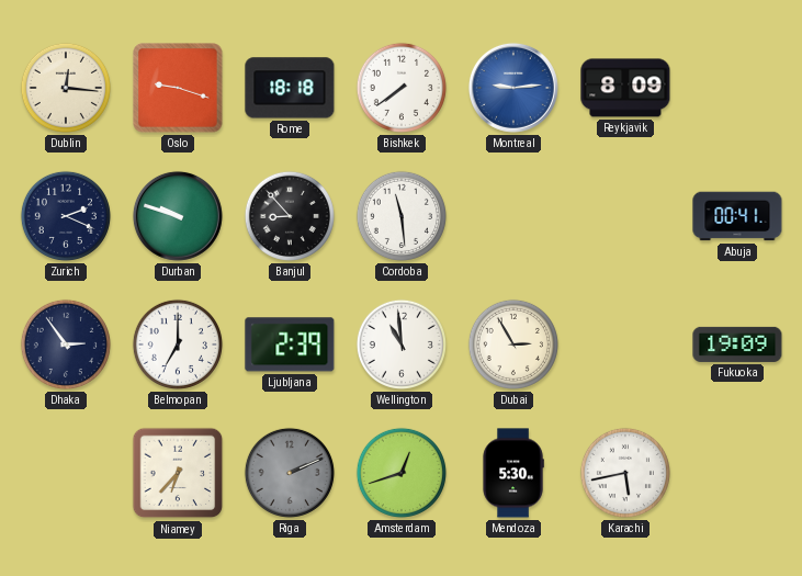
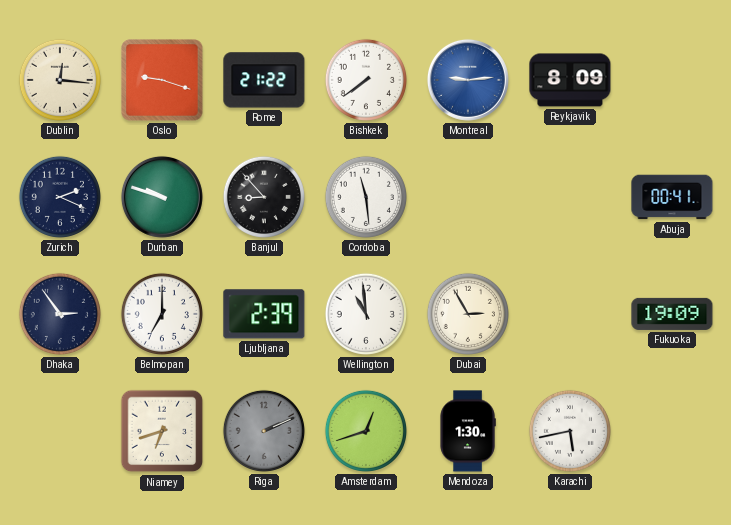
Rome: 18:18 -> 21:22 (264, 80)
Niamey: 6:37 -> 6:42 (162, 431)
Mendoza: 5:30 -> 1:30 (468, 431)
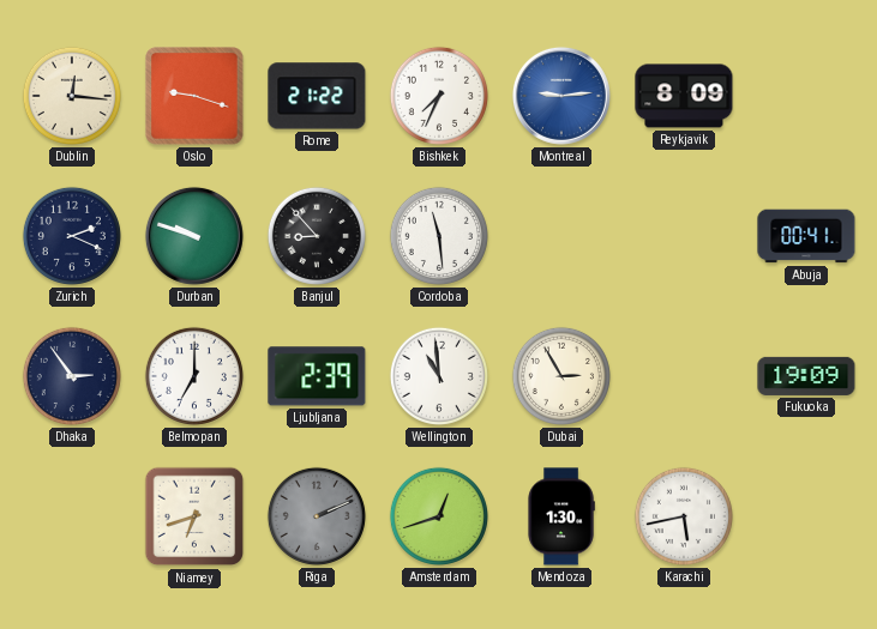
Bishkek: 7:39 -> 7:34 (439, 96)
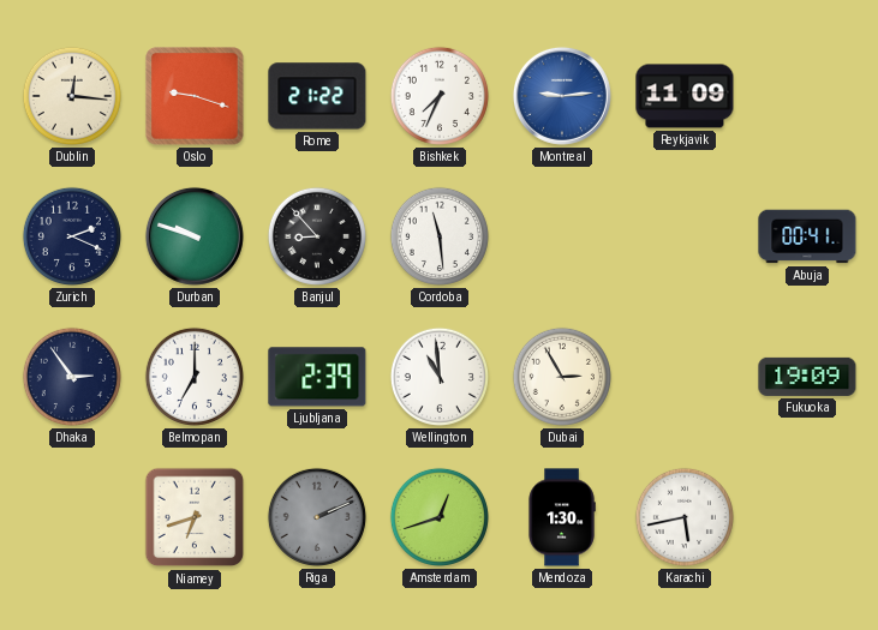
Reykjavik: 8:09 -> 11:09 (685, 96)
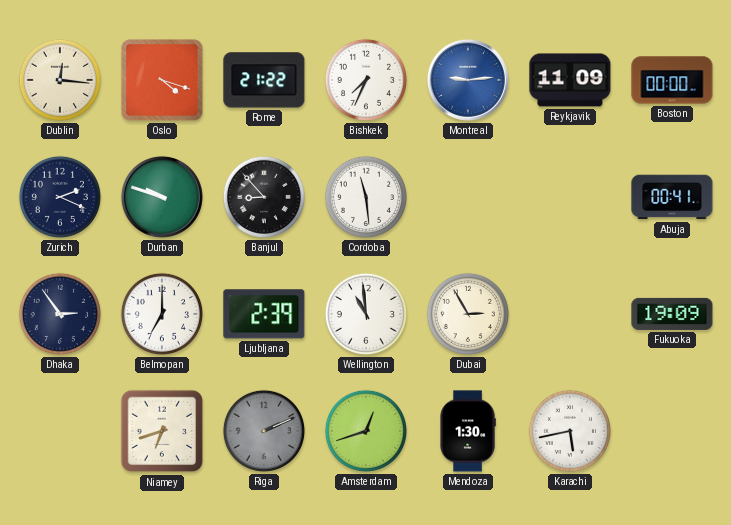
Oslo: 9:18 -> 4:18 (162, 80)
Boston: none -> 00:00 (672, 80)
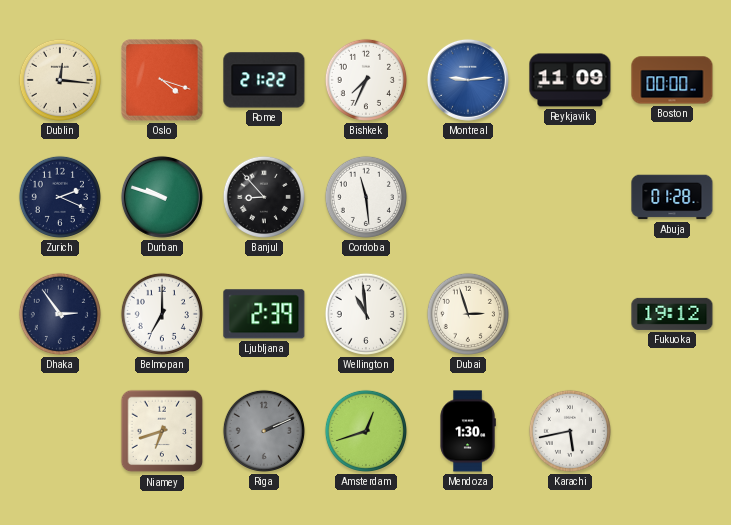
Abuja: 00:41 -> 01:28 (672, 197)
Dubai: 2:55 -> 2:57 (468, 314)
Fukuoka: 19:09 -> 19:12 (672, 314)
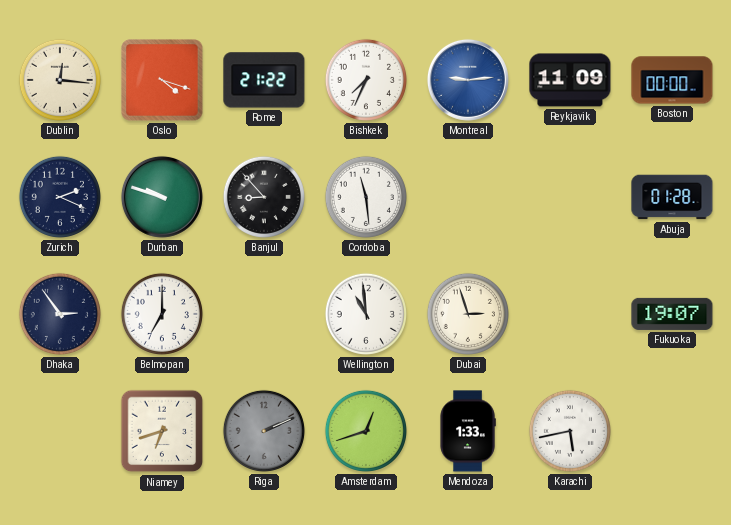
Ljubljana: 2:39 -> none (264, 314)
Fukuoka: 19:12 -> 19:07 (672, 314)
Mendoza: 1:30 -> 1:33 (468, 431)
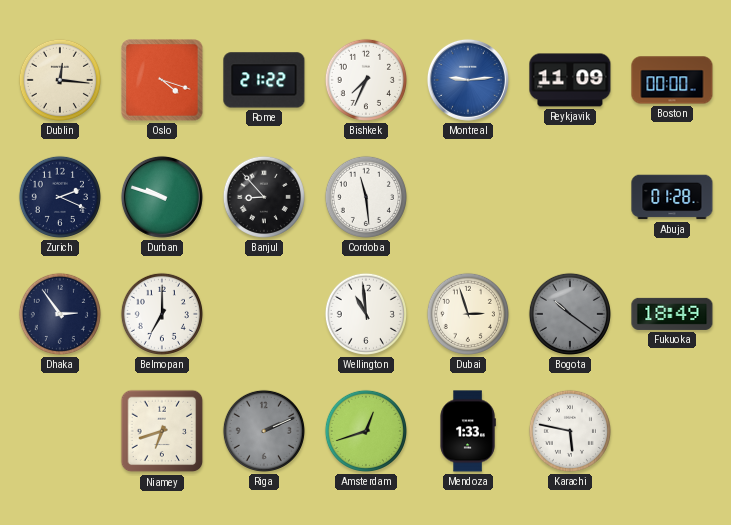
Bogota: none -> 10:21 (570, 314)
Fukuoka: 19:07 -> 18:49 (672, 314)
Karachi: 5:43 -> 5:47 (570, 431)
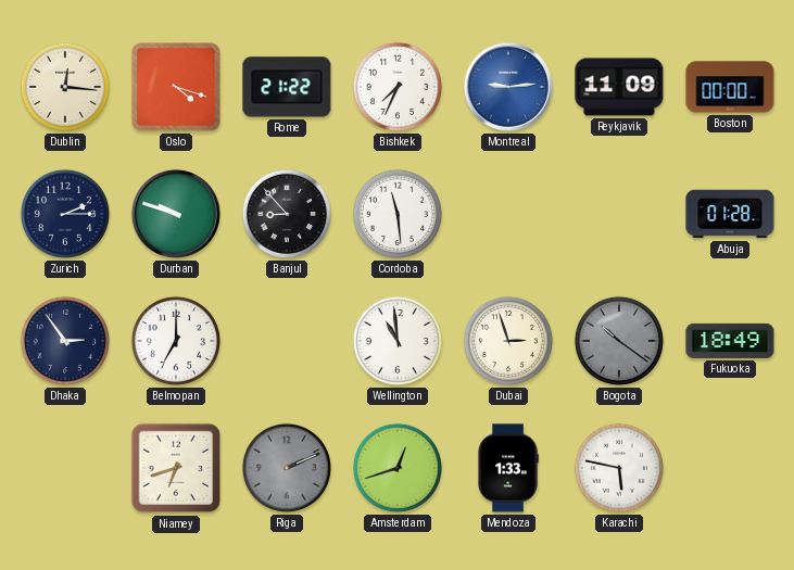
Zurich: 2:19 -> 2:15 (65, 214)
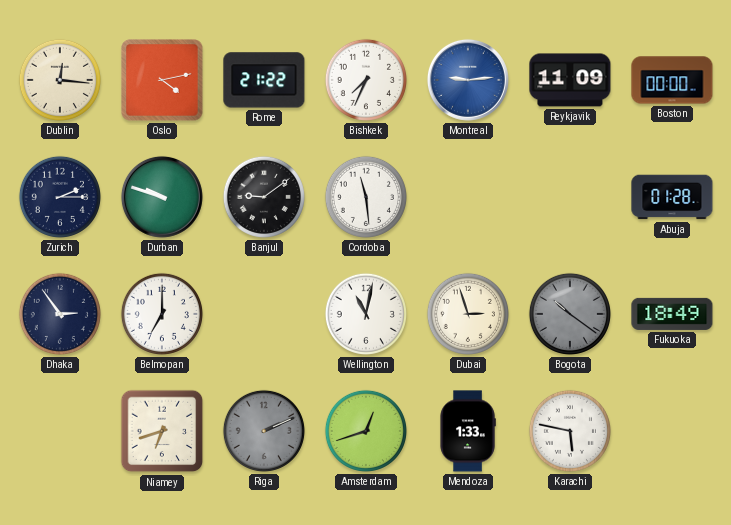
Oslo: 4:18 -> 4:13 (162, 80)
Banjul: 8:53 -> 9:09 (264, 197)
Wellington: 10:59 -> 11:02 (366, 314)
